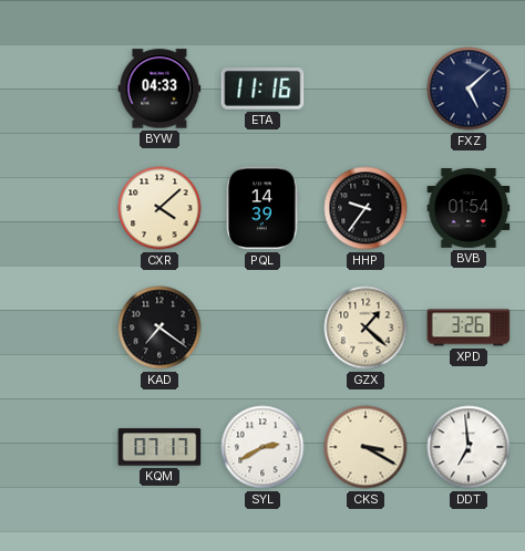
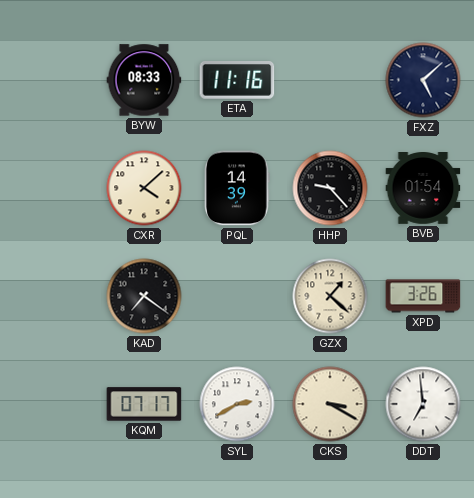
BYW: 04:33 -> 08:33 (144, 80)
HHP: 9:36 -> 9:23 (330, 188)
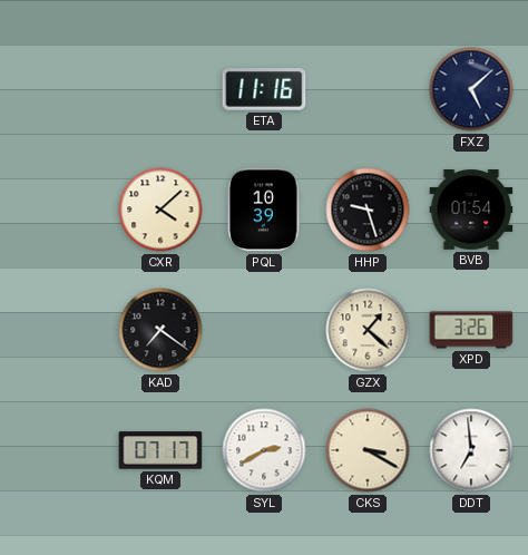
BYW: 08:33 -> none (144, 80)
PQL: 14:39 -> 10:39 (264, 210)
HHP: 9:23 -> 9:27 (368, 210)
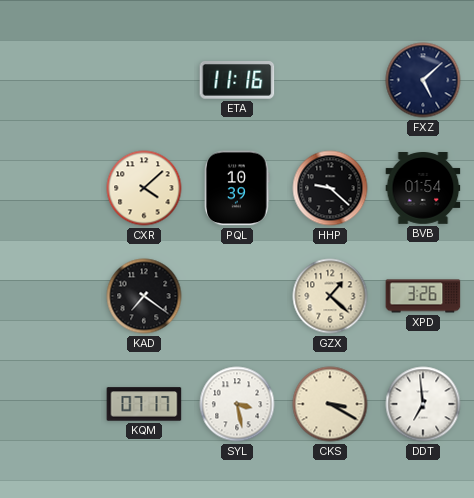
HHP: 9:27 -> 9:22 (330, 188)
SYL: 2:40 -> 3:28 (237, 404)
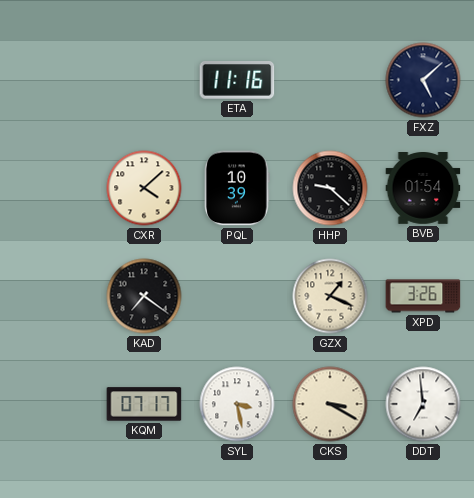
GZX: 1:22 -> 1:19 (330, 296)
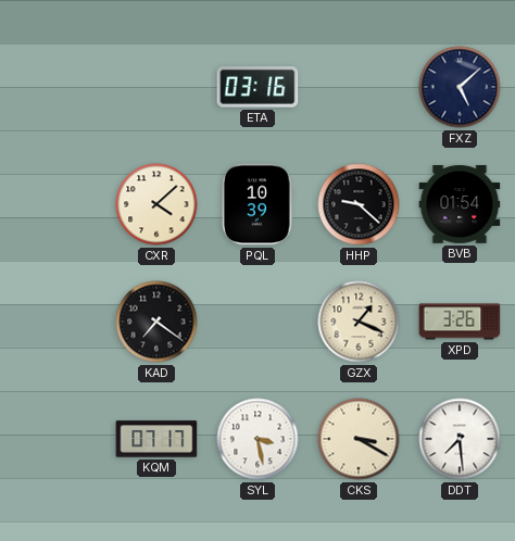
ETA: 11:16 -> 03:16 (257, 88)
DDT: 6:59 -> 7:29 (460, 439)
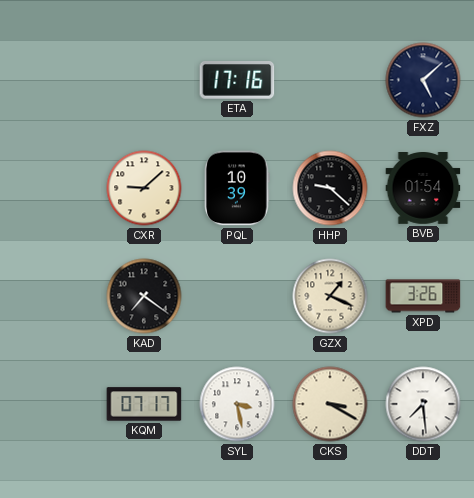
ETA: 03:16 -> 17:16 (237, 81)
CXR: 4:08 -> 9:08 (144, 188)
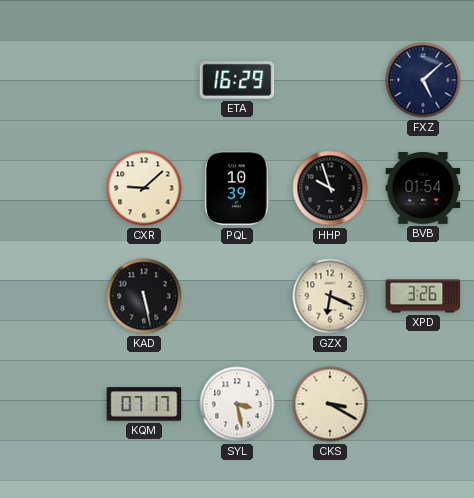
ETA: 17:16 -> 16:29 (237, 81)
HHP: 9:22 -> 9:57 (330, 188)
KAD: 7:21 -> 5:28 (144, 296)
GZX: 1:19 -> 6:19 (330, 296)
DDT: 7:29 -> none (423, 404)
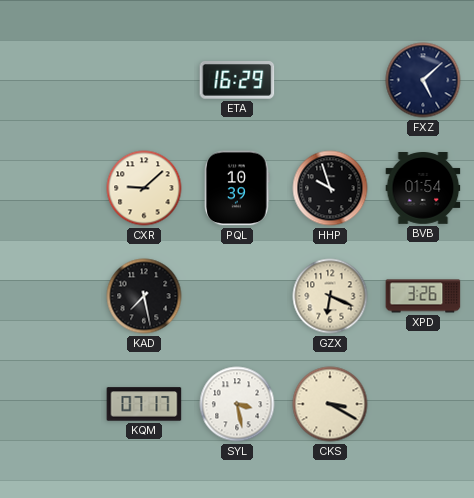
KAD: 5:28 -> 7:28 (144, 296)
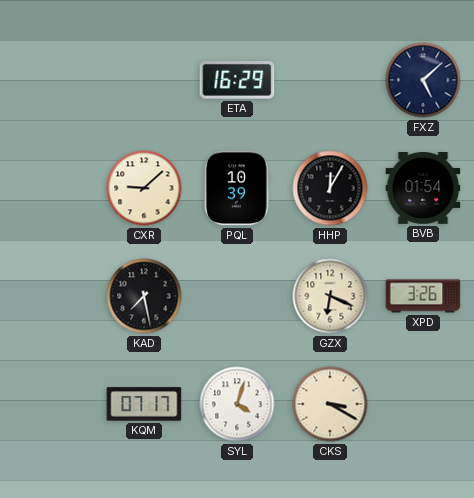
HHP: 9:57 -> 12:05 (330, 188)
SYL: 3:28 -> 4:03 (237, 404)
